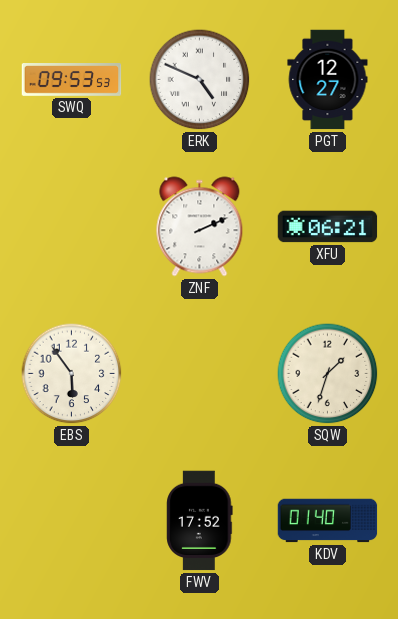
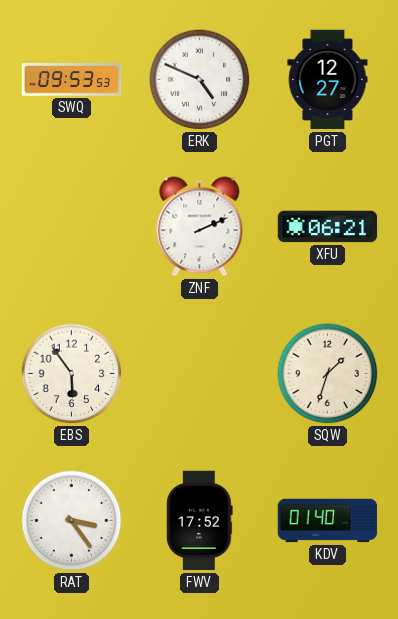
RAT: none -> 3:24 (72, 521)
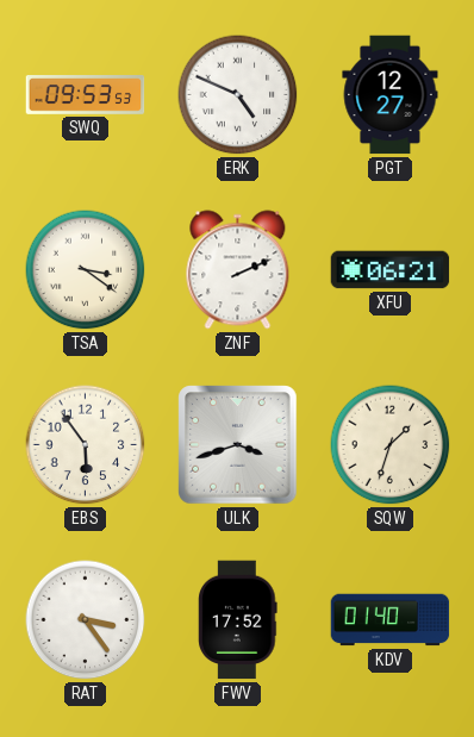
TSA: none -> 3:21 (86, 270)
ULK: none -> 3:42 (238, 445)
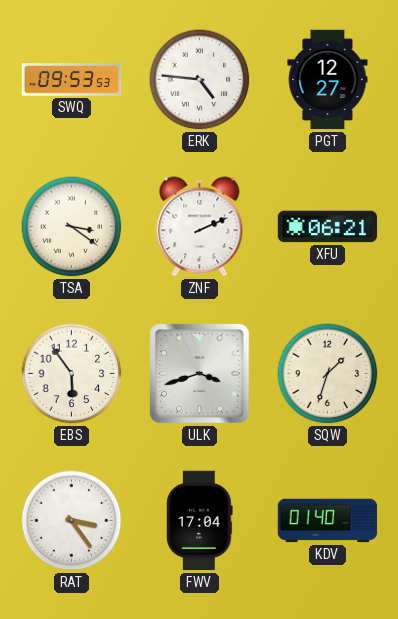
ERK: 4:49 -> 4:46 (200, 80)
FWV: 17:52 -> 17:04 (200, 521)
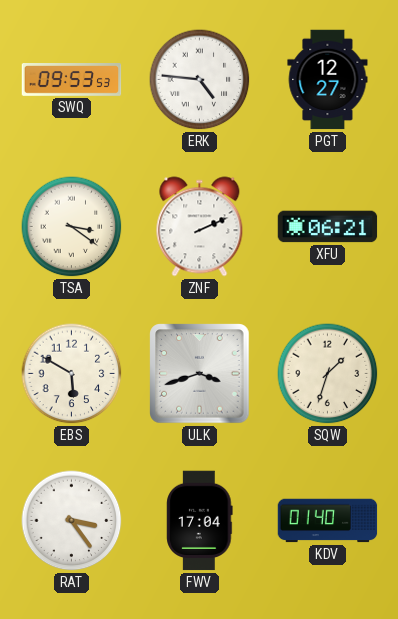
EBS: 5:54 -> 5:50 (72, 374)
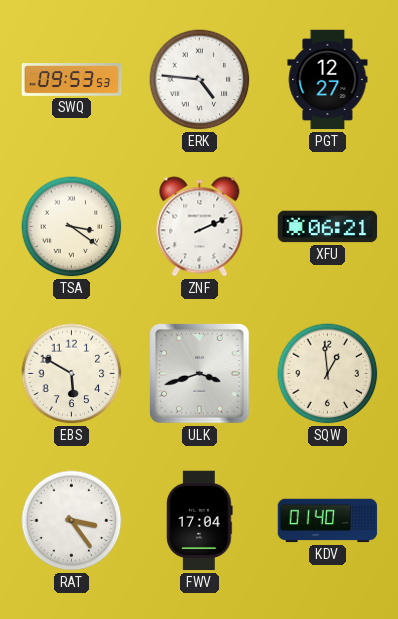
SQW: 1:33 -> 12:59 (328, 374)
